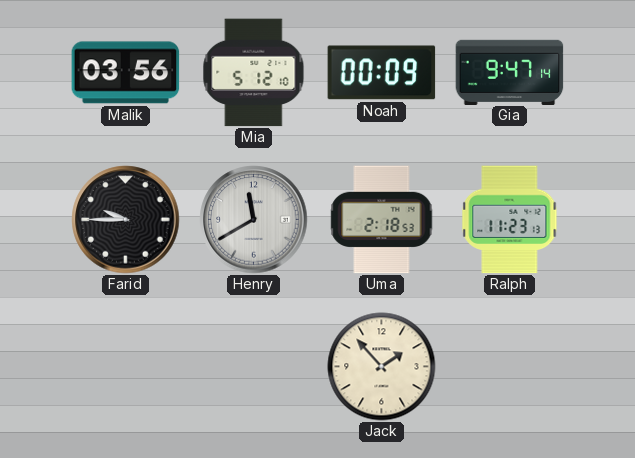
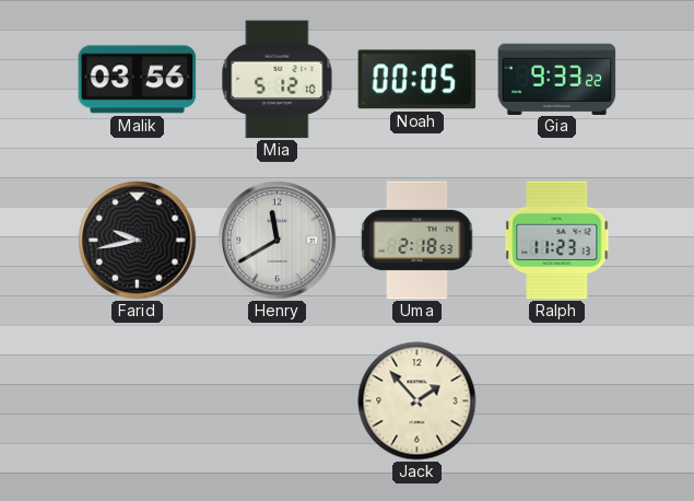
Noah: 00:09 -> 00:05 (417, 80)
Gia: 9:47 -> 9:33 (557, 79)
Farid: 9:45 -> 9:43 (138, 241)
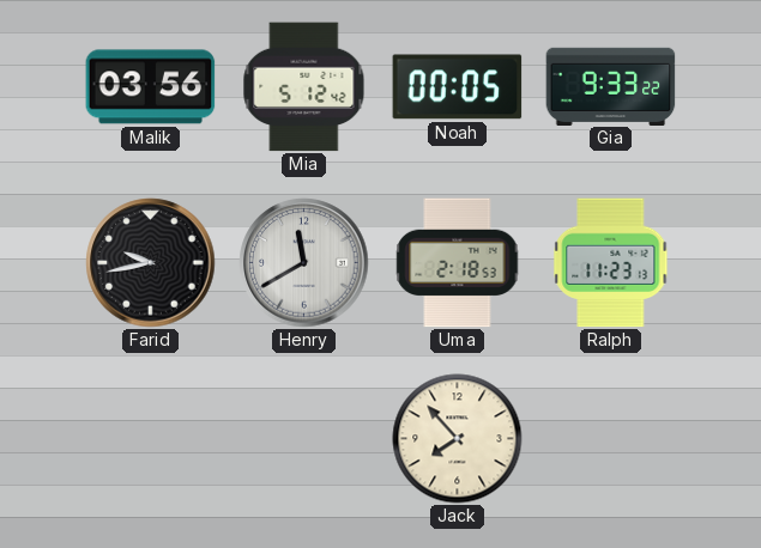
Mia: 5:12:10 -> 5:12:42 (304, 87)
Jack: 1:53 -> 7:53 (458, 439)
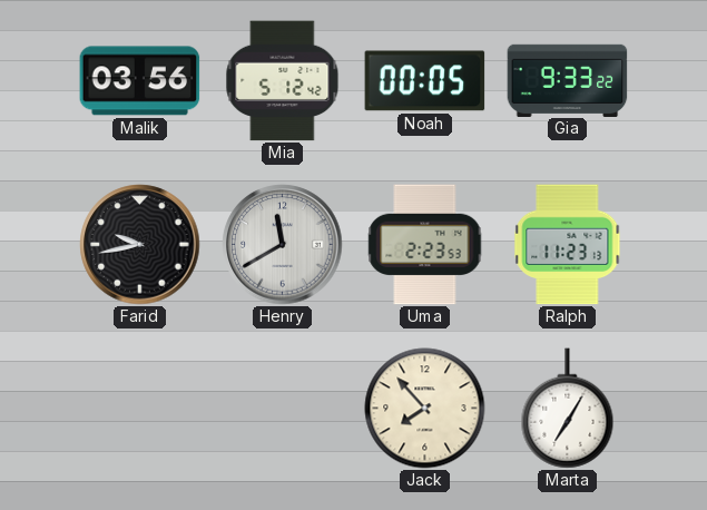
Uma: 2:18 -> 2:23 (425, 245)
Marta: none -> 7:05 (568, 409)
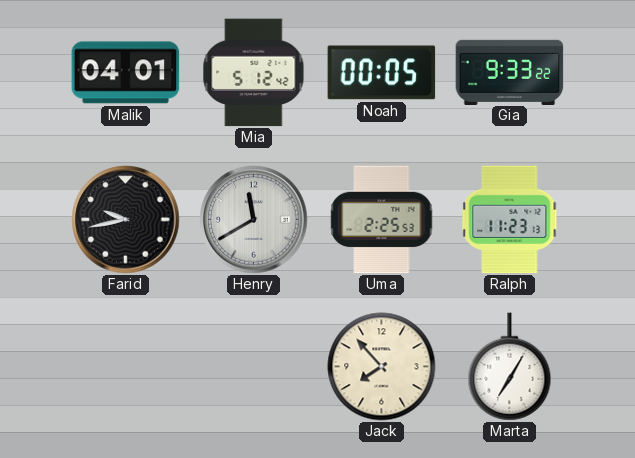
Malik: 03:56 -> 04:01 (126, 73)
Uma: 2:23 -> 2:25 (382, 220)
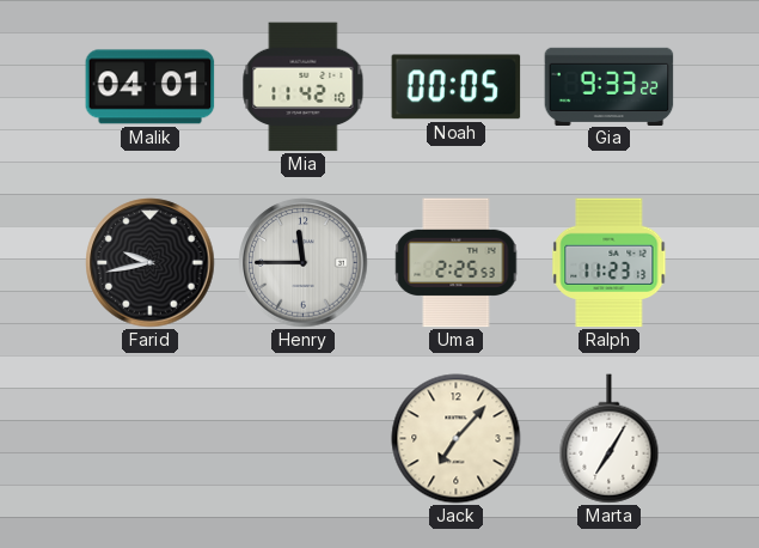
Mia: 5:12 -> 11:42 (304, 87)
Henry: 11:40 -> 11:45 (304, 263)
Jack: 7:53 -> 7:07 (457, 439)
